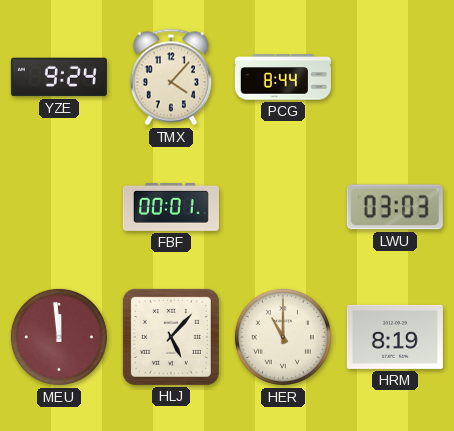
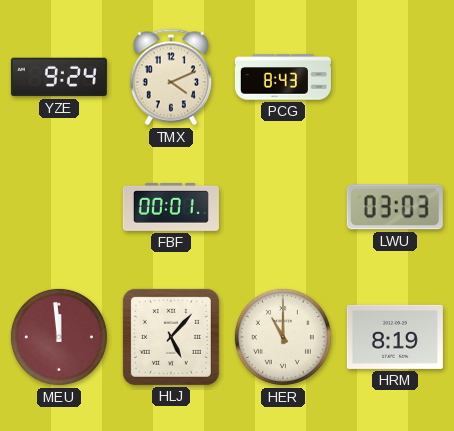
TMX: 4:07 -> 4:11 (171, 77)
PCG: 8:44 -> 8:43 (283, 77)
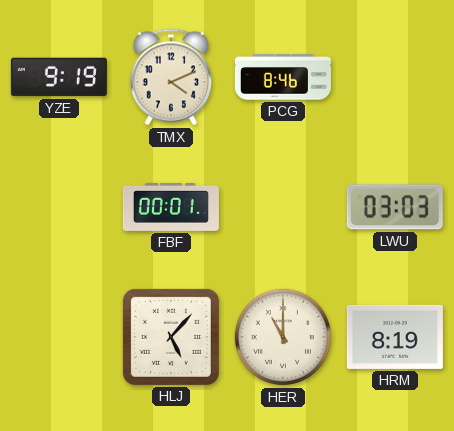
YZE: 9:24 -> 9:19 (59, 77)
PCG: 8:43 -> 8:46 (283, 77)
MEU: 11:59 -> none (59, 337)
